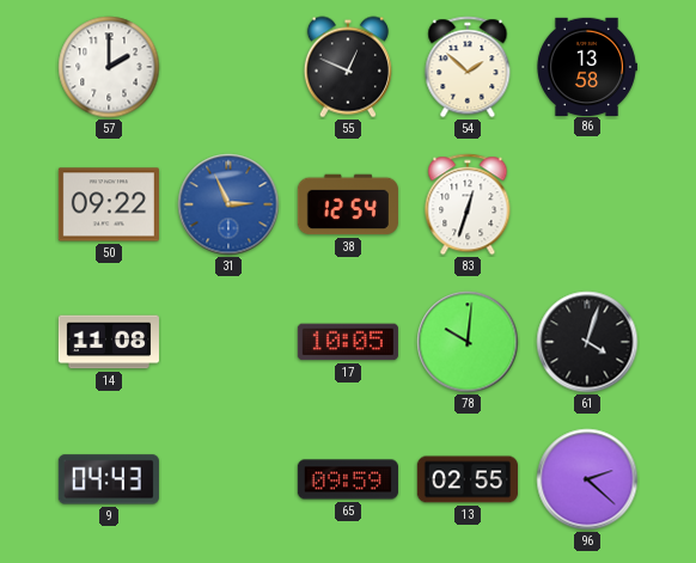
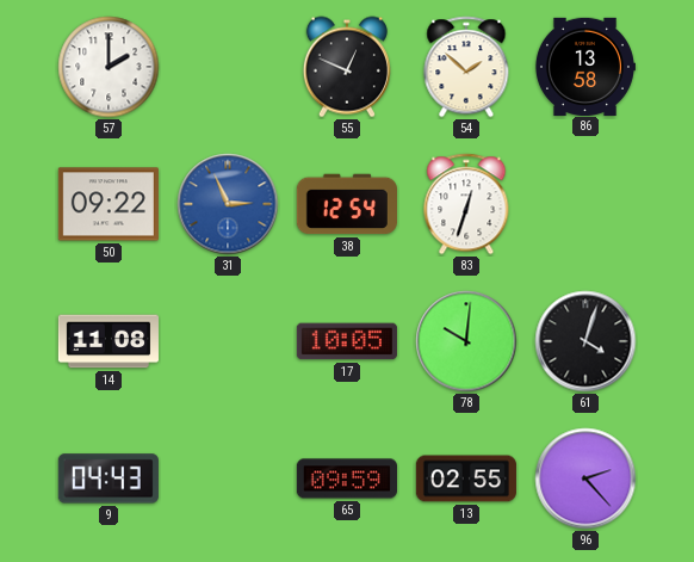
96: 2:22 -> 2:23 (585, 478)
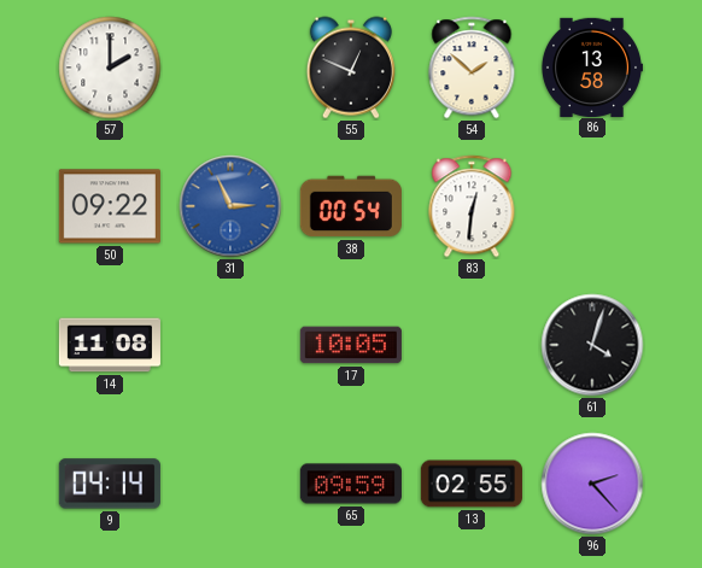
38: 12:54 -> 00:54 (351, 206)
83: 12:33 -> 12:31 (472, 206)
78: 10:01 -> none (466, 341)
9: 04:43 -> 04:14 (110, 484)
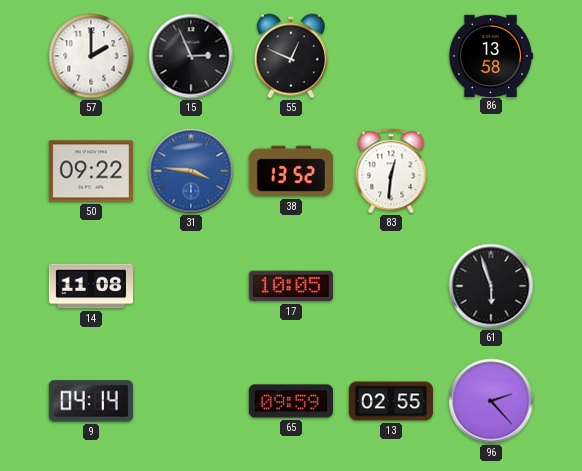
15: none -> 2:56 (191, 56)
54: 1:52 -> none (472, 68)
31: 2:56 -> 3:46 (191, 171)
38: 00:54 -> 13:52 (291, 171)
61: 4:03 -> 5:57 (491, 286)
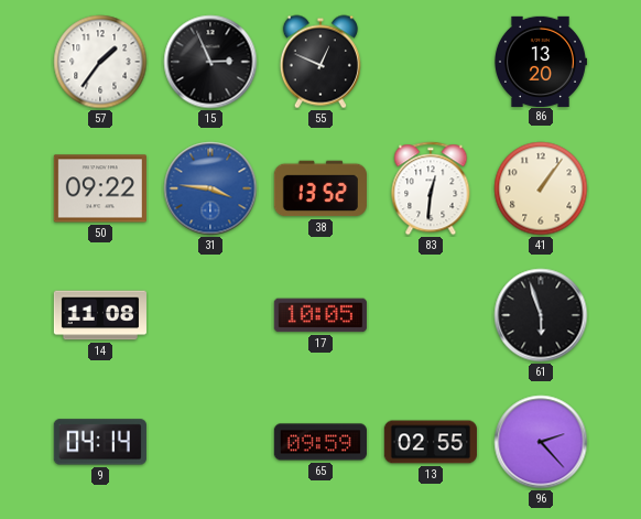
57: 2:00 -> 1:36 (100, 62)
86: 13:58 -> 13:20 (540, 61)
41: none -> 1:06 (541, 188)
